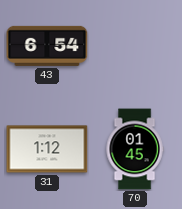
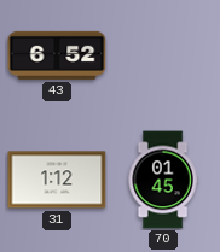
43: 6:54 -> 6:52 (57, 55)
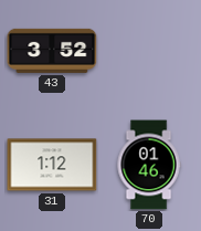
43: 6:52 -> 3:52 (52, 51)
70: 01:45 -> 01:46 (149, 165)
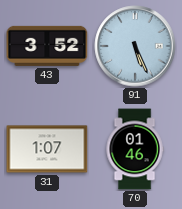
91: none -> 5:26 (135, 46)
31: 1:12 -> 1:07 (47, 149)
